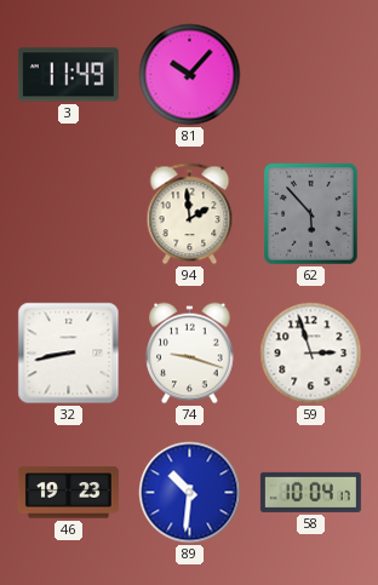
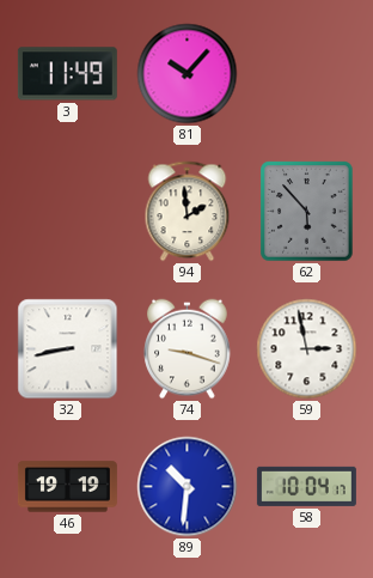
59: 2:57 -> 2:58 (307, 349)
46: 19:23 -> 19:19 (67, 487)
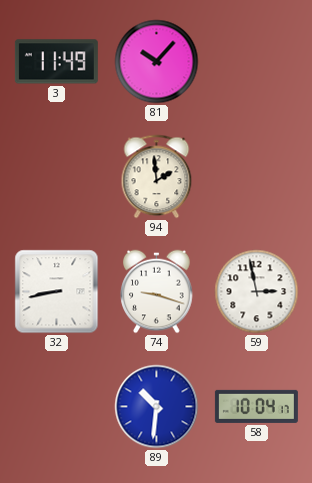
62: 5:53 -> none (307, 212)
46: 19:19 -> none (67, 487)
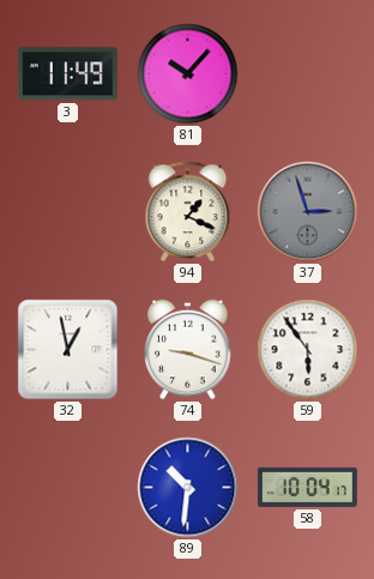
94: 1:59 -> 1:19 (188, 212)
37: none -> 2:57 (308, 212)
32: 8:43 -> 12:58 (68, 350)
59: 2:58 -> 5:54 (308, 350)
